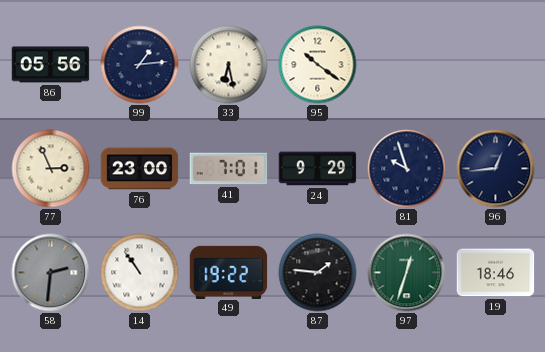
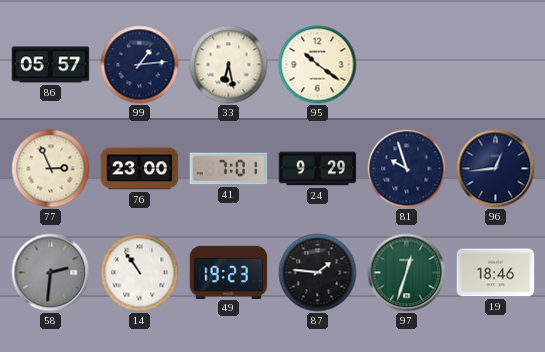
86: 05:56 -> 05:57 (51, 65)
49: 19:22 -> 19:23 (229, 272)
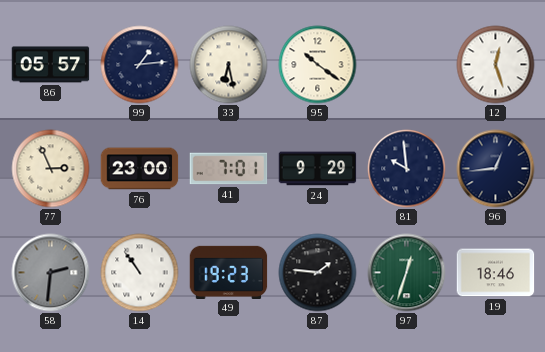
12: none -> 12:27 (496, 65)
81: 9:57 -> 9:59 (407, 169)
